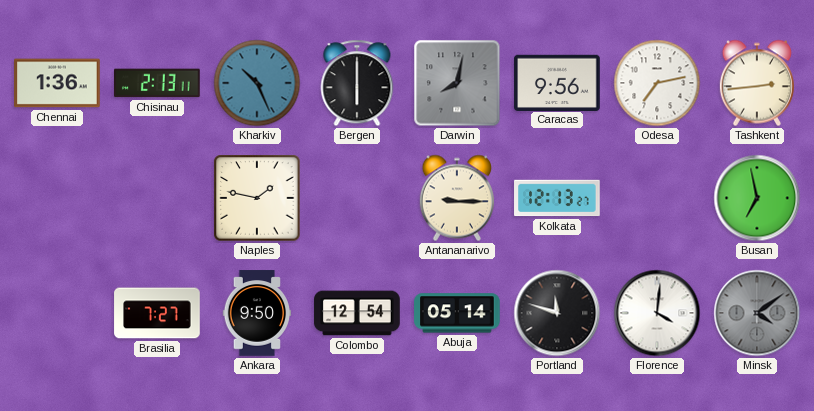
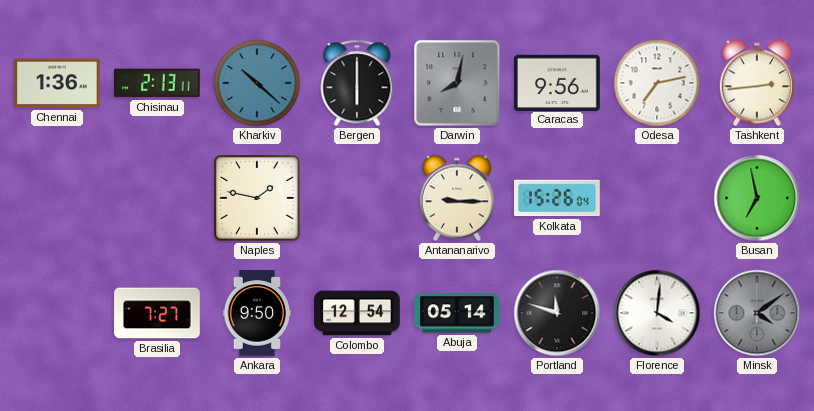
Kharkiv: 10:26 -> 10:22 (257, 83)
Kolkata: 12:13 -> 15:26 (557, 198)
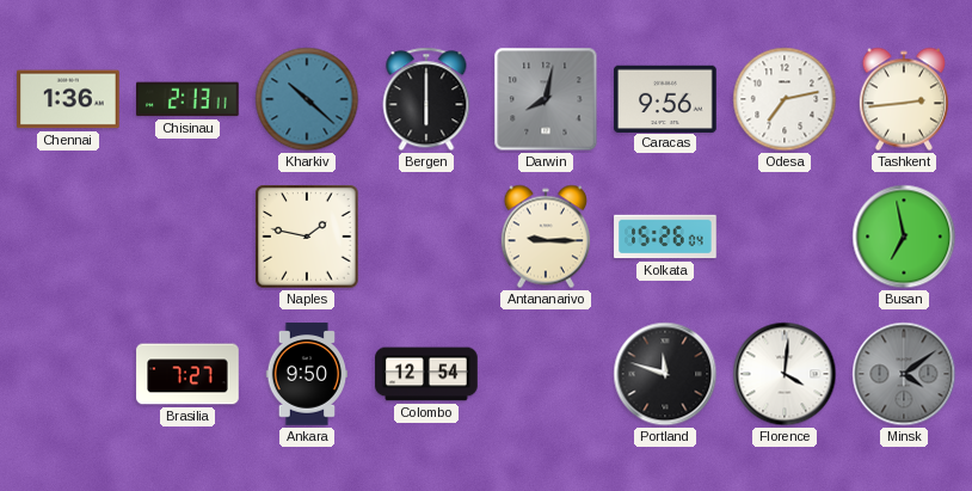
Abuja: 05:14 -> none (457, 313)
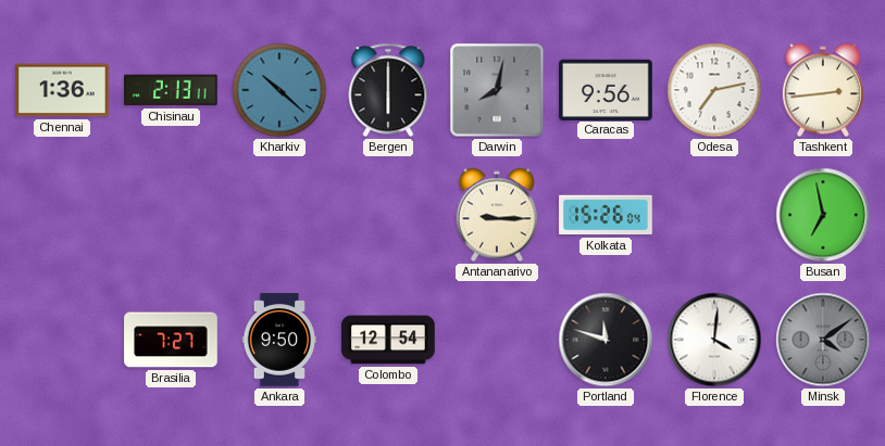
Naples: 1:47 -> none (307, 237)
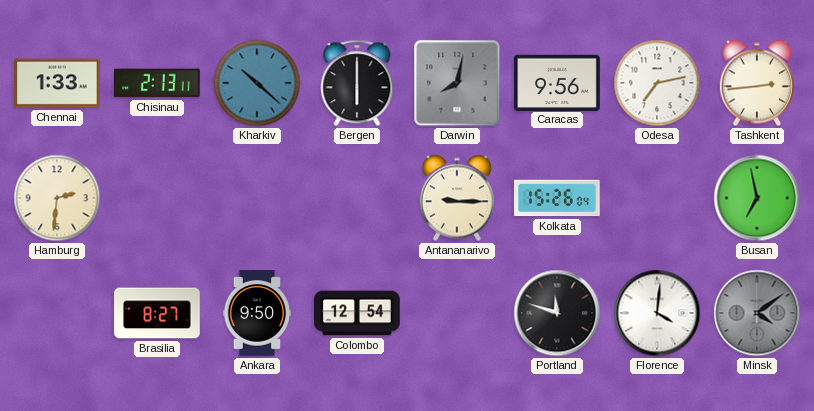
Chennai: 1:36 -> 1:33 (57, 83)
Hamburg: none -> 2:31 (57, 198)
Brasilia: 7:27 -> 8:27 (157, 313)
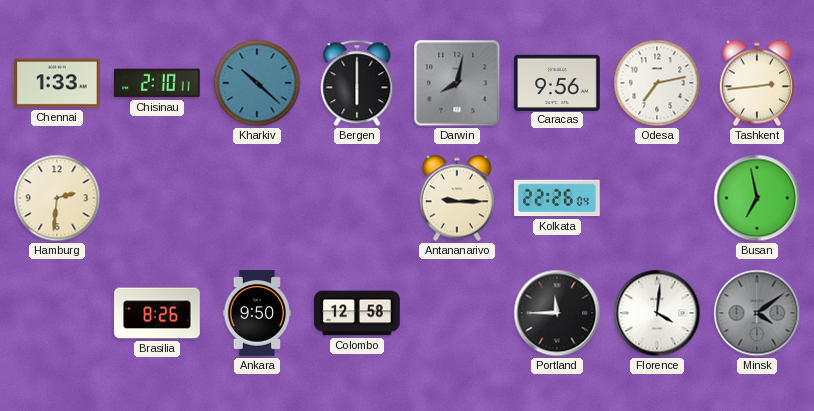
Chisinau: 2:13 -> 2:10 (158, 83)
Kolkata: 15:26 -> 22:26 (557, 198)
Brasilia: 8:27 -> 8:26 (157, 313)
Colombo: 12:54 -> 12:58 (357, 313)
Portland: 11:48 -> 11:45 (557, 313)
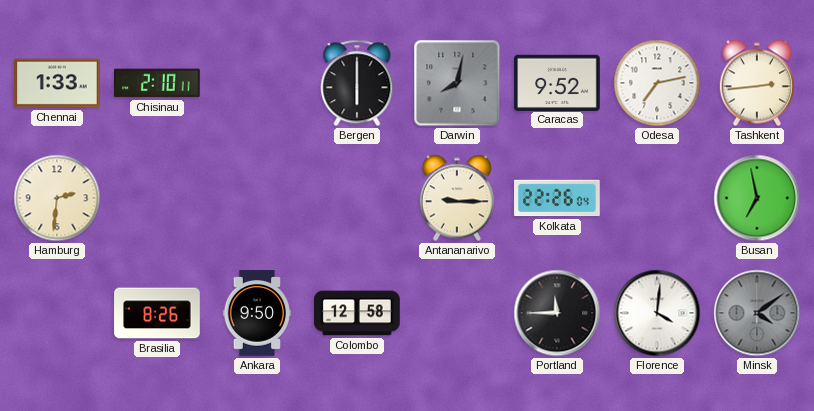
Kharkiv: 10:22 -> none (257, 83)
Caracas: 9:56 -> 9:52 (557, 82)
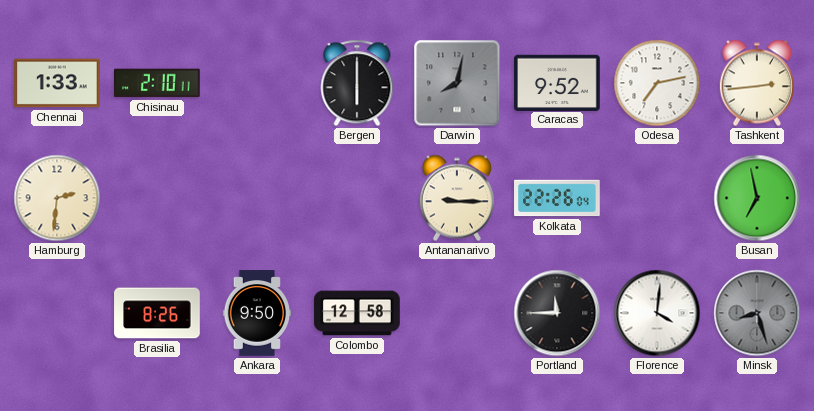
Minsk: 4:09 -> 8:27 (757, 313)
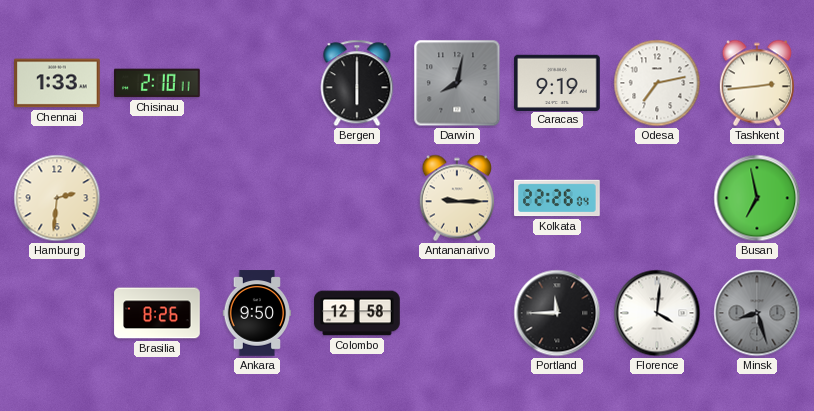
Caracas: 9:52 -> 9:19 (557, 82)
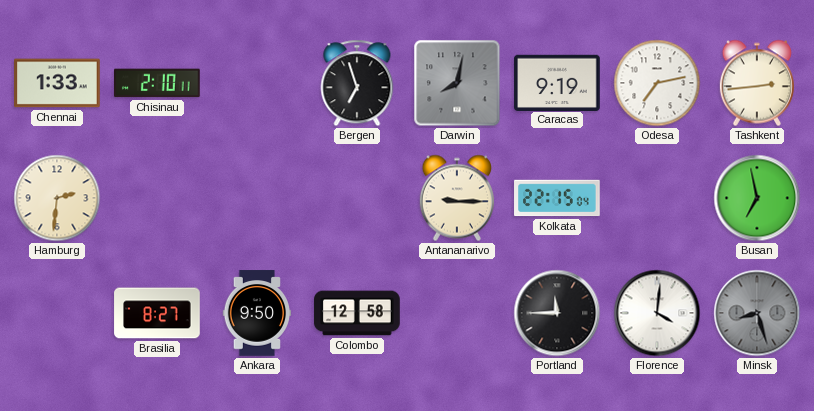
Bergen: 6:00 -> 6:57 (357, 83)
Kolkata: 22:26 -> 22:15 (557, 198)
Brasilia: 8:26 -> 8:27 (157, 313)
